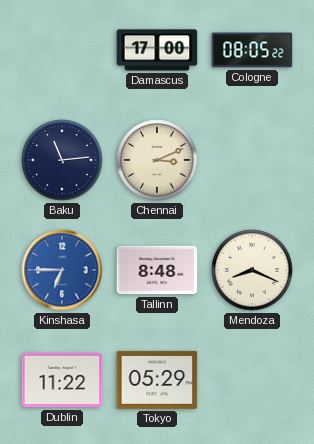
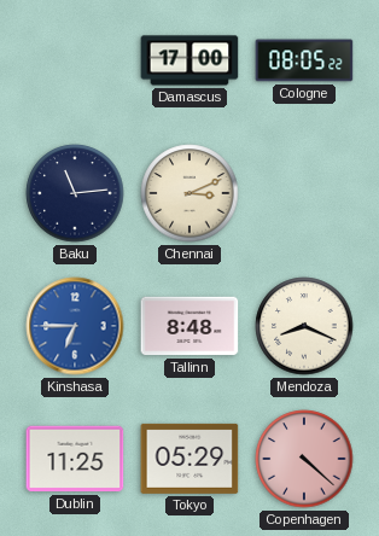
Dublin: 11:22 -> 11:25 (75, 459)
Copenhagen: none -> 4:22 (304, 459)
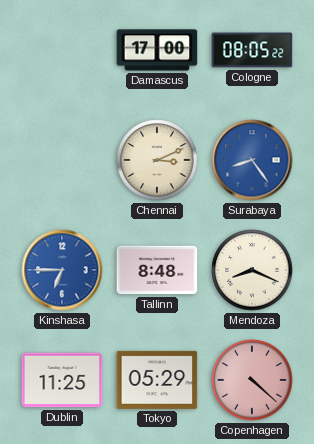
Baku: 11:14 -> none (75, 193)
Surabaya: none -> 8:24 (252, 160)
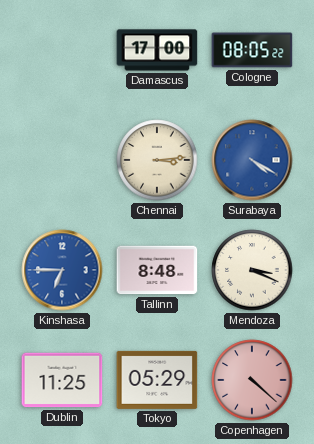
Chennai: 3:11 -> 3:14 (157, 160)
Surabaya: 8:24 -> 4:20 (252, 160)
Mendoza: 8:19 -> 3:19 (252, 270)
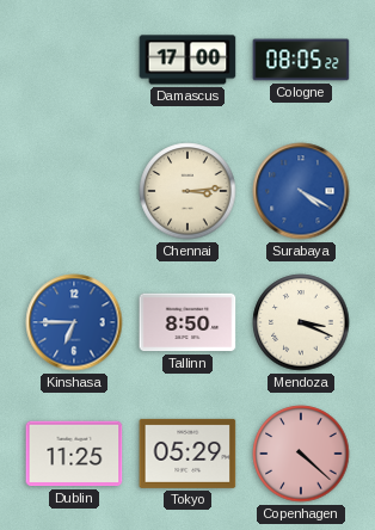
Tallinn: 8:48 -> 8:50 (187, 322)
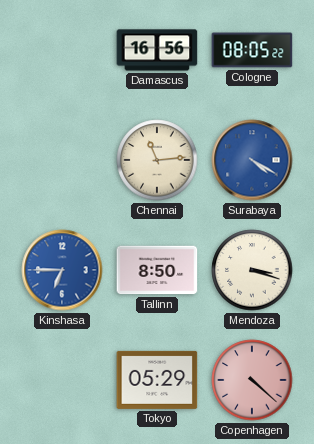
Damascus: 17:00 -> 16:56 (157, 50)
Chennai: 3:14 -> 11:14 (157, 160)
Mendoza: 3:19 -> 3:18 (252, 270)
Dublin: 11:25 -> none (74, 454)
